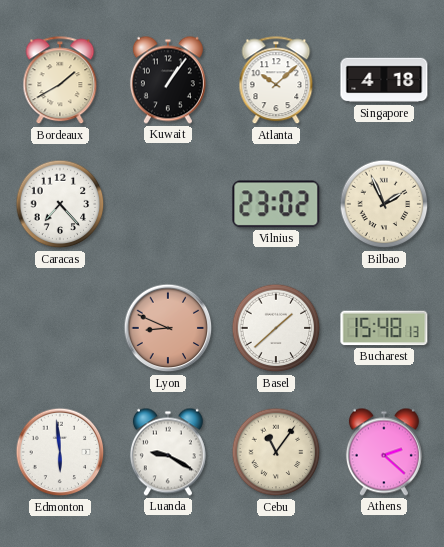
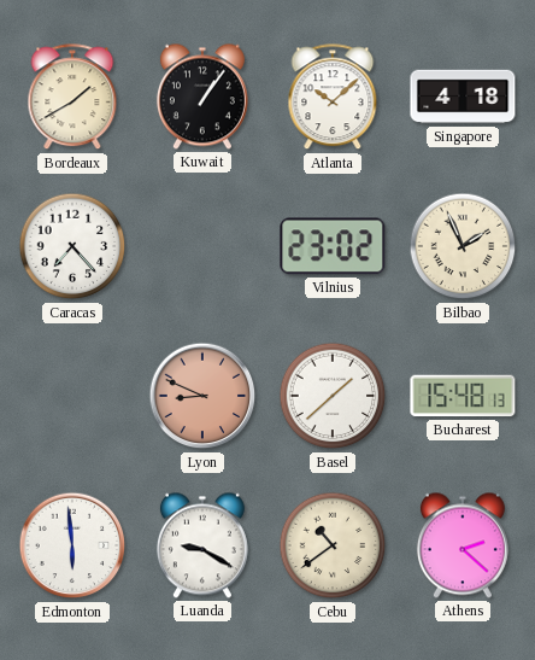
Cebu: 11:06 -> 10:39 (333, 545)
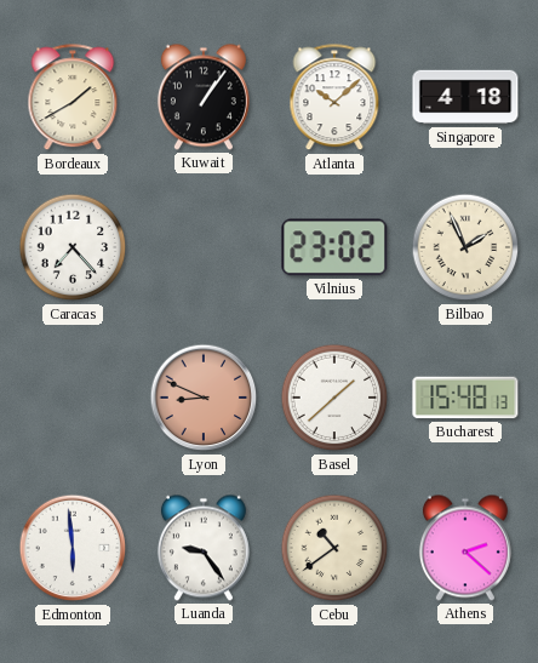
Luanda: 9:20 -> 9:24 (204, 548)
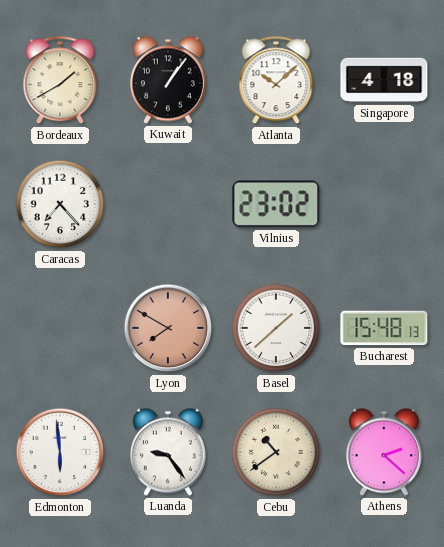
Bilbao: 1:56 -> none (465, 247)
Lyon: 8:49 -> 7:50 (168, 328)
